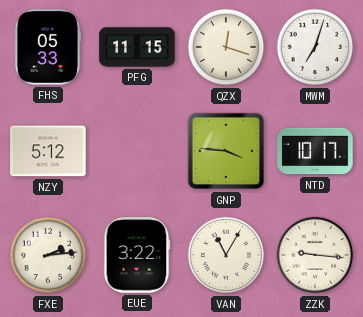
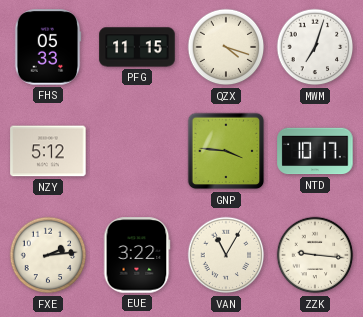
QZX: 12:18 -> 4:18 (226, 47)
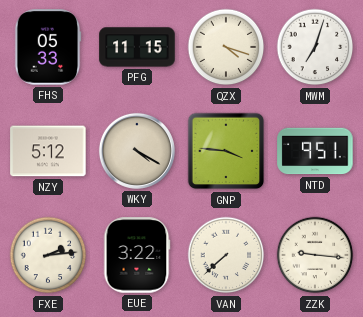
WKY: none -> 4:20 (137, 151)
NTD: 10:17 -> 9:51 (315, 151)
VAN: 11:05 -> 7:38 (226, 255)
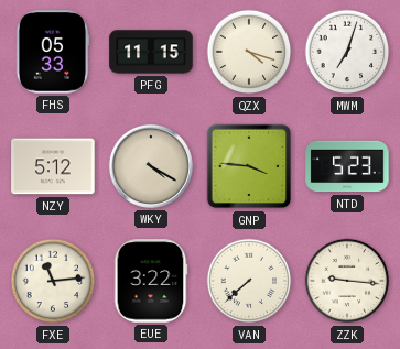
NTD: 9:51 -> 5:23 (347, 166)
FXE: 2:14 -> 11:14 (53, 281)
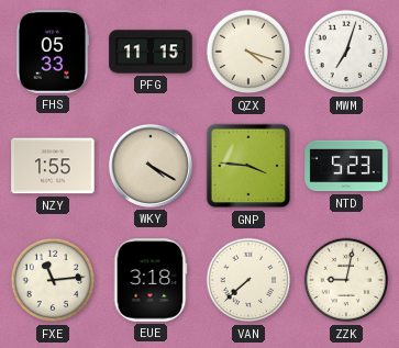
NZY: 5:12 -> 1:55 (53, 166)
EUE: 3:22 -> 3:18 (151, 280)
ZZK: 9:16 -> 9:02 (346, 280)
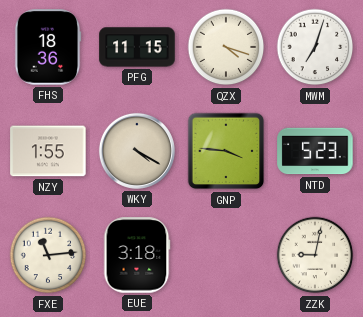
FHS: 05:33 -> 18:36 (48, 47)
VAN: 7:38 -> none (248, 280)
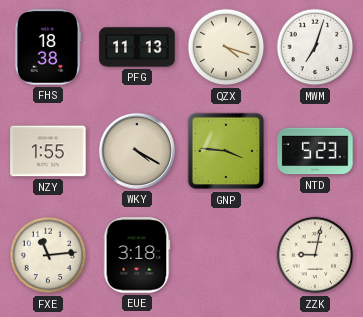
FHS: 18:36 -> 18:38 (48, 47)
PFG: 11:15 -> 11:13 (137, 47)
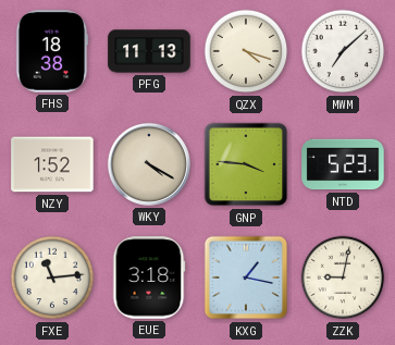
MWM: 7:03 -> 7:08 (343, 51)
NZY: 1:55 -> 1:52 (52, 164)
KXG: none -> 1:17 (246, 278)
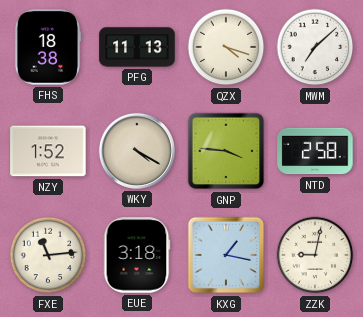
NTD: 5:23 -> 2:58 (315, 151)
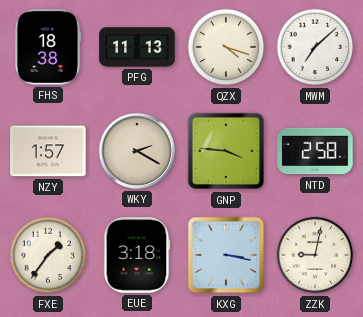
NZY: 1:52 -> 1:57 (48, 151)
WKY: 4:20 -> 2:20 (137, 151)
FXE: 11:14 -> 1:36 (48, 255)
KXG: 1:17 -> 3:17 (226, 255)
